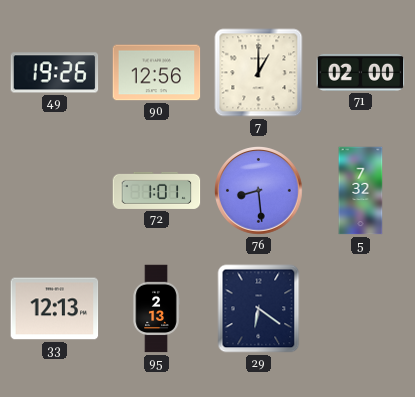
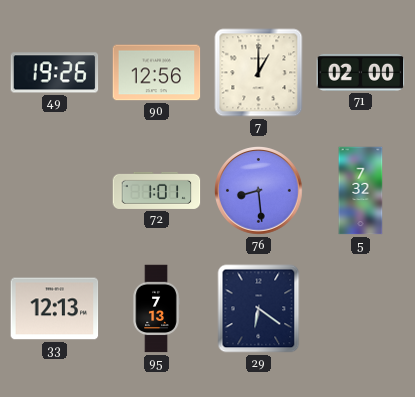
95: 2:13 -> 7:13 (156, 309)
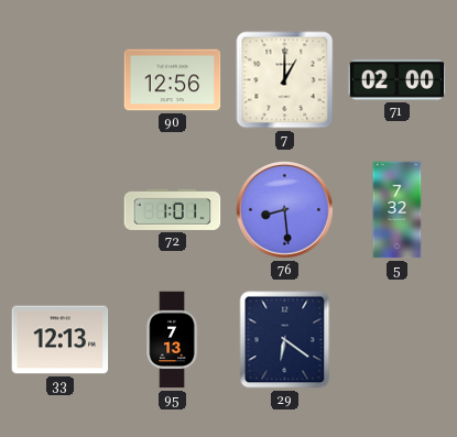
49: 19:26 -> none (55, 73)
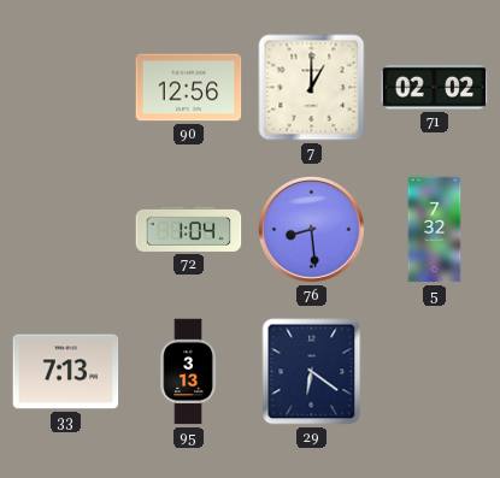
71: 02:00 -> 02:02 (435, 87)
72: 1:01 -> 1:04 (189, 229)
33: 12:13 -> 7:13 (66, 372)
95: 7:13 -> 3:13 (188, 372)
